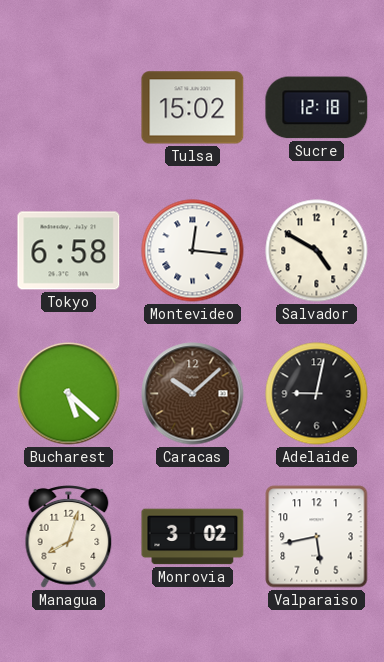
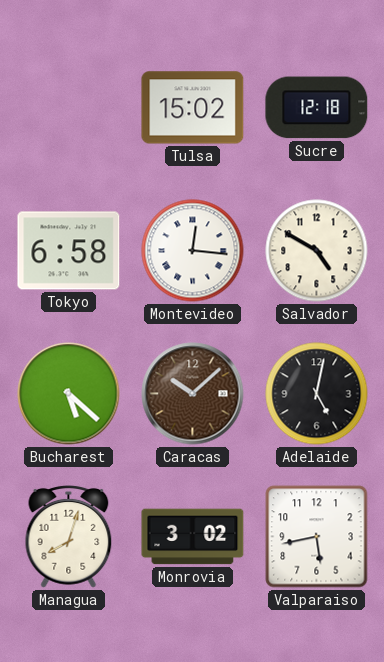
Adelaide: 9:02 -> 5:02 (317, 394)
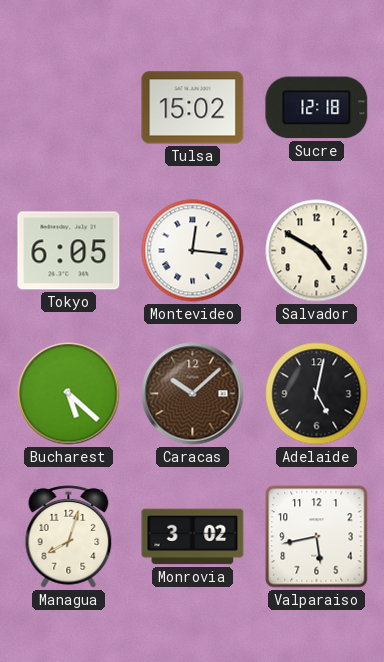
Tokyo: 6:58 -> 6:05 (69, 251)
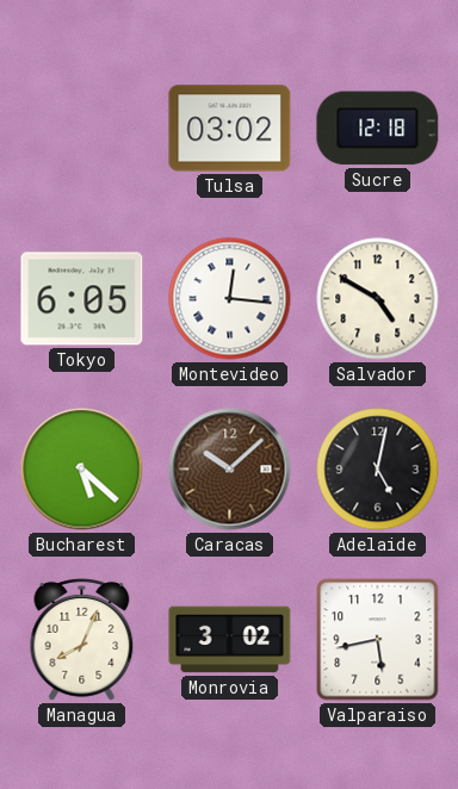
Tulsa: 15:02 -> 03:02 (230, 129)
Managua: 8:03 -> 8:04 (82, 639)
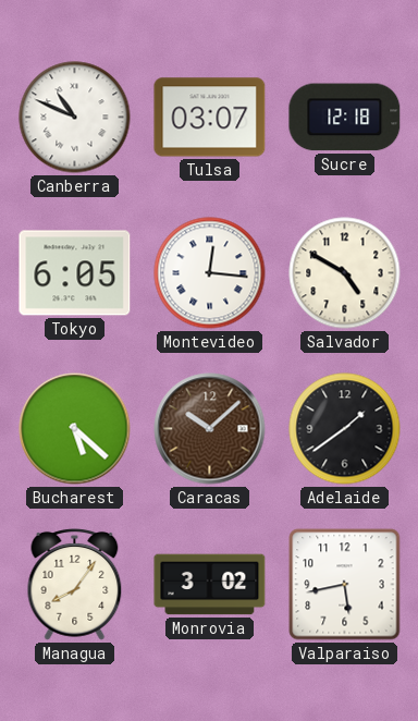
Canberra: none -> 10:49 (75, 118)
Tulsa: 03:02 -> 03:07 (210, 118)
Adelaide: 5:02 -> 1:39 (345, 429)
Managua: 8:04 -> 8:06 (75, 584)
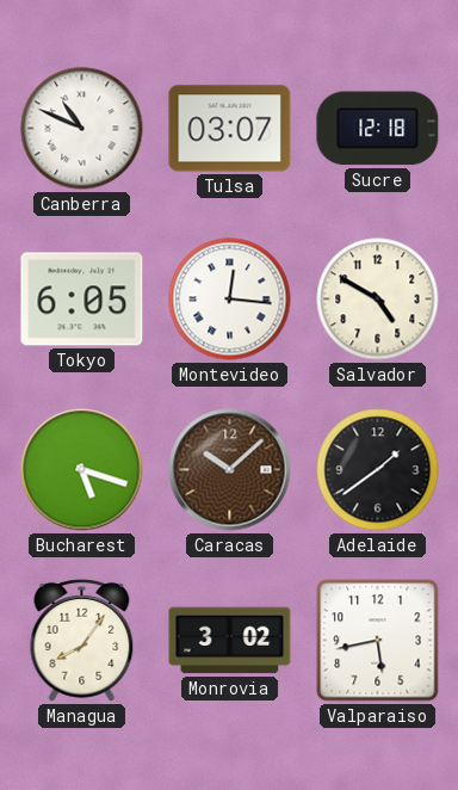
Bucharest: 5:22 -> 5:18 (82, 470)
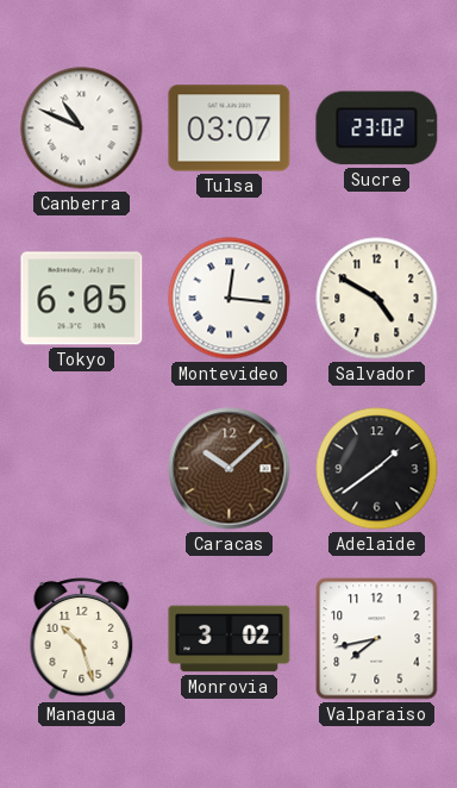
Sucre: 12:18 -> 23:02 (377, 129)
Bucharest: 5:18 -> none (82, 470)
Managua: 8:06 -> 10:27 (82, 638)
Valparaiso: 5:43 -> 7:43 (377, 639)
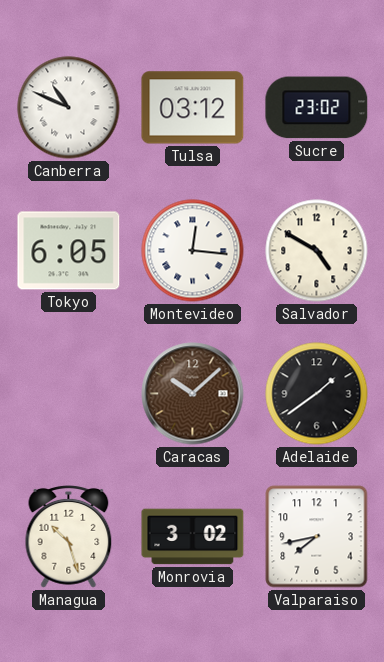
Tulsa: 03:07 -> 03:12 (193, 108)
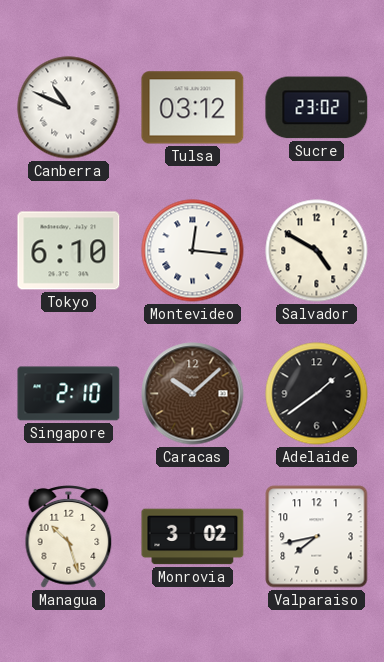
Tokyo: 6:05 -> 6:10 (69, 251)
Singapore: none -> 2:10 (69, 394)
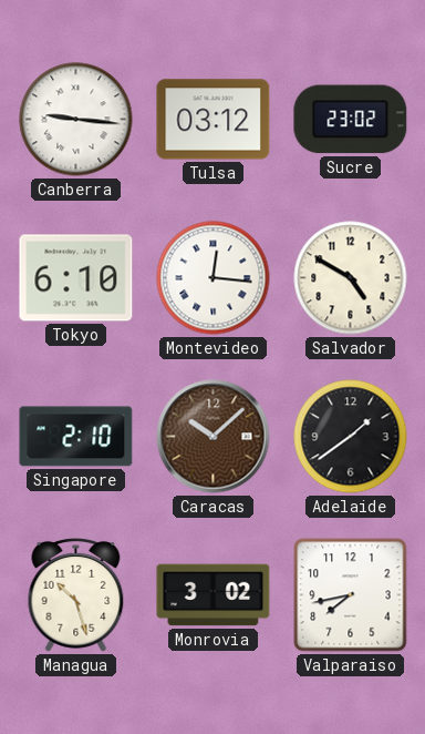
Canberra: 10:49 -> 9:16 (76, 120)
